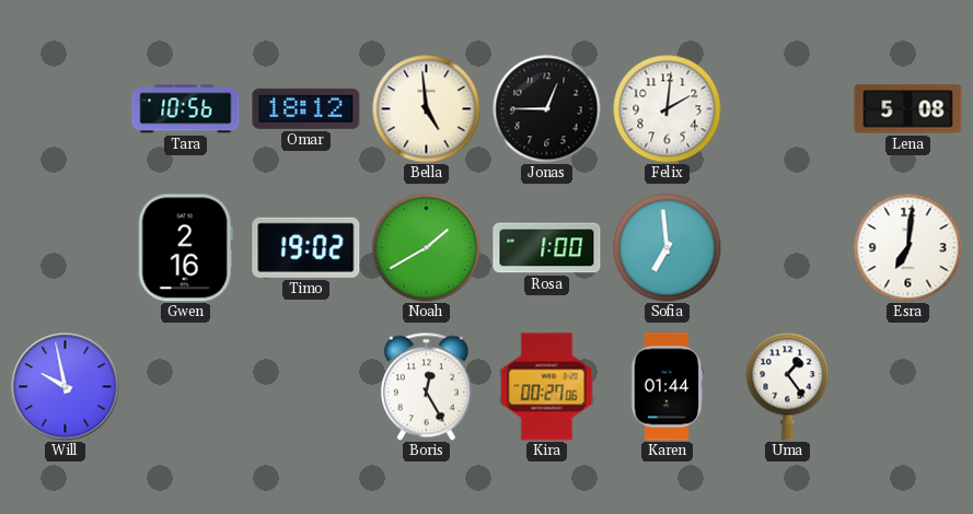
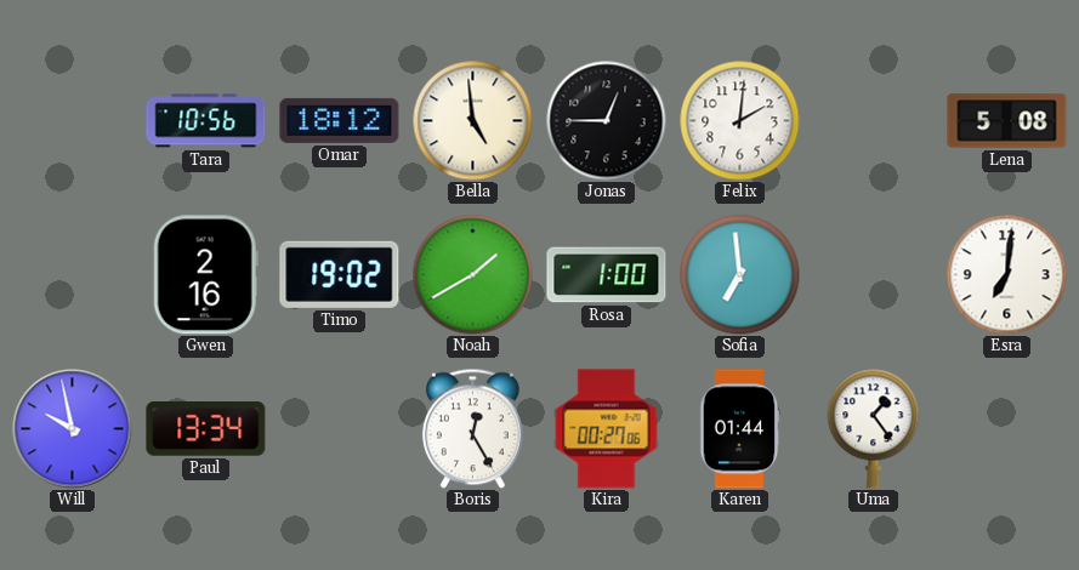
Paul: none -> 13:34 (206, 429)
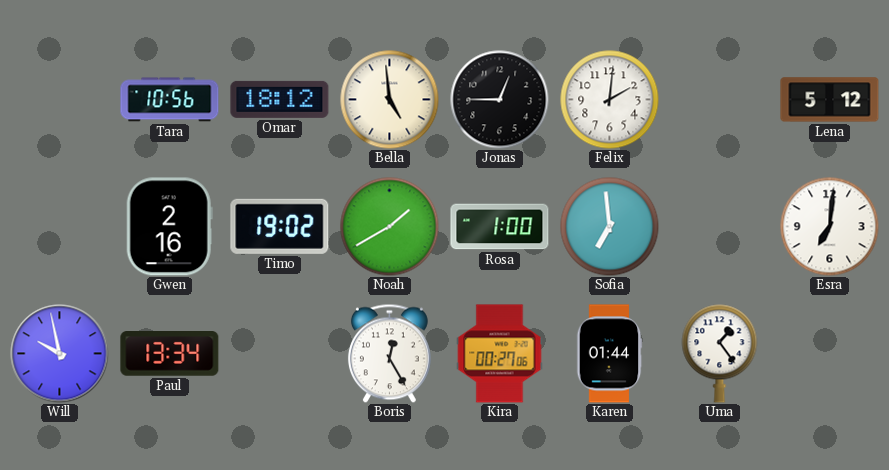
Lena: 5:08 -> 5:12 (830, 100)
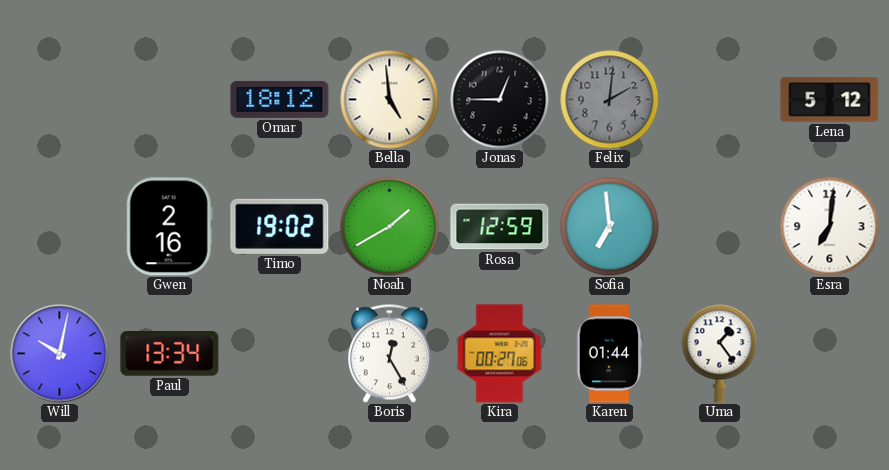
Tara: 10:56 -> none (170, 100)
Felix dial: white -> grey (610, 100)
Rosa: 1:00 -> 12:59 (500, 227)
Will: 9:58 -> 10:02 (60, 354)
